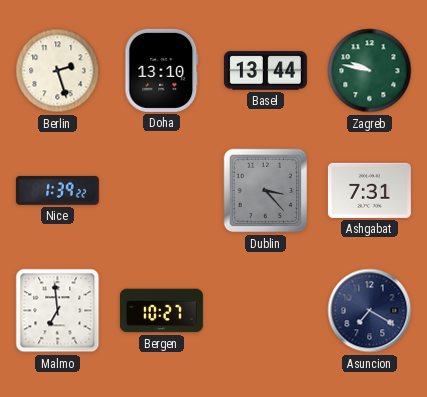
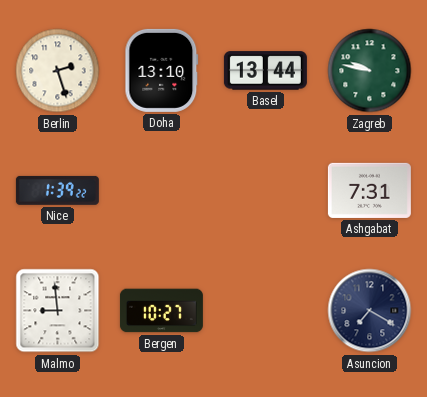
Dublin: 3:23 -> none (266, 191)
Malmo: 6:59 -> 8:59 (58, 311)
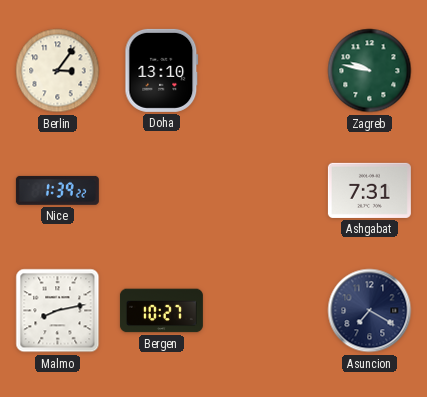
Berlin: 2:27 -> 3:06 (58, 71)
Basel: 13:44 -> none (265, 71)
Malmo: 8:59 -> 8:13 (58, 311)
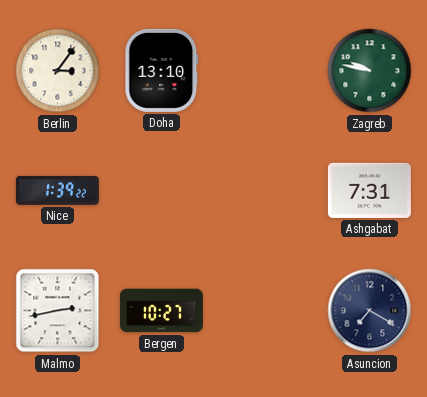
Malmo: 8:13 -> 2:43 (58, 311)
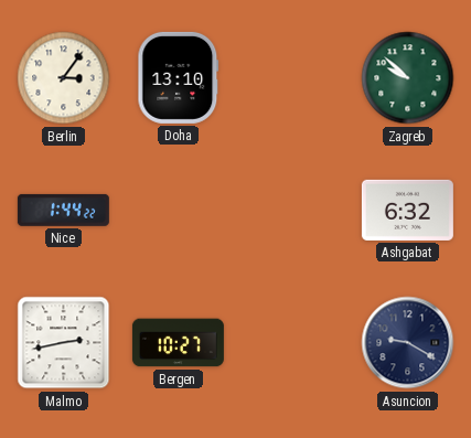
Zagreb: 9:47 -> 9:52 (408, 78)
Nice: 1:39 -> 1:44 (63, 210)
Ashgabat: 7:31 -> 6:32 (407, 210)
Asuncion: 7:20 -> 9:20 (408, 343)
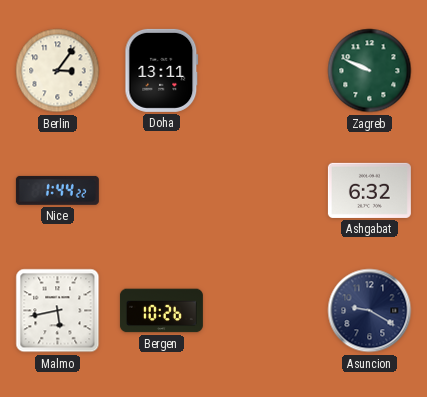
Doha: 13:10 -> 13:11 (162, 70)
Zagreb: 9:52 -> 9:49 (370, 71)
Malmo: 2:43 -> 5:43 (58, 311)
Bergen: 10:27 -> 10:26 (161, 311)
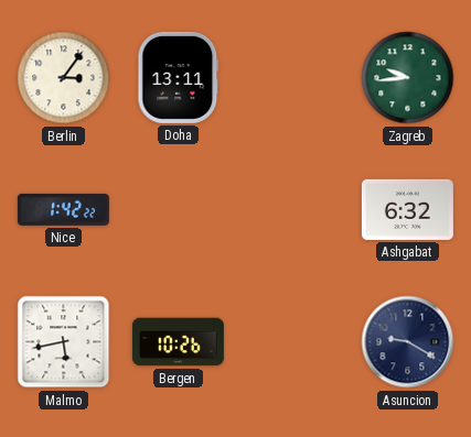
Zagreb: 9:49 -> 9:44 (408, 78)
Nice: 1:44 -> 1:42 (63, 209)
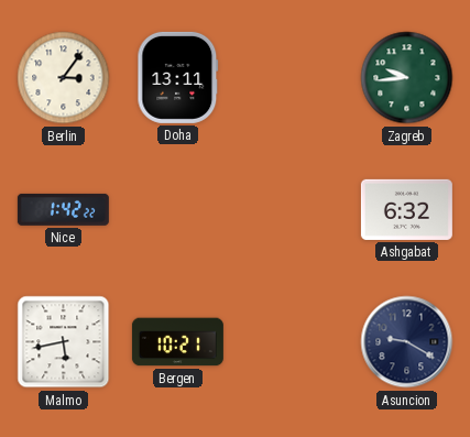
Bergen: 10:26 -> 10:21 (177, 342)
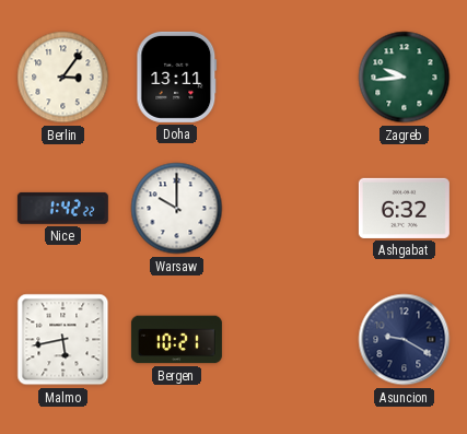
Warsaw: none -> 10:00 (177, 209)
